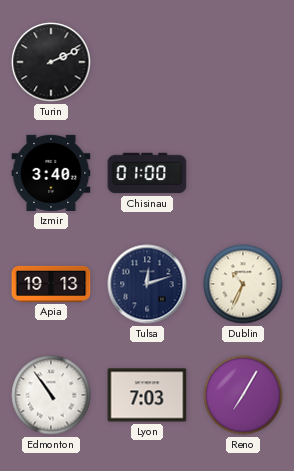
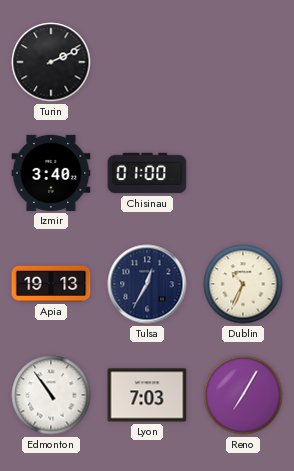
Tulsa: 12:12 -> 12:35 (147, 284)
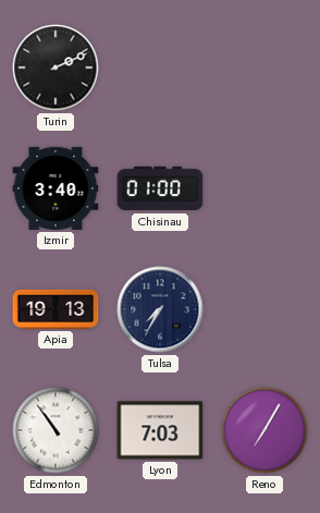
Tulsa: 12:35 -> 7:35 (160, 309)
Dublin: 10:34 -> none (243, 284)
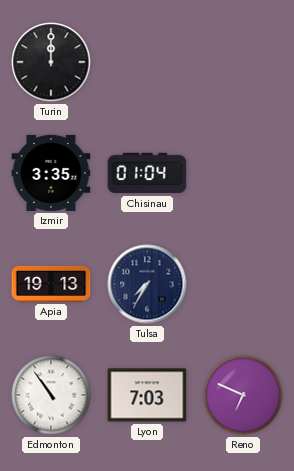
Turin: 2:11 -> 12:00 (51, 62)
Izmir: 3:40 -> 3:35 (51, 173)
Chisinau: 01:00 -> 01:04 (147, 173)
Reno: 7:05 -> 6:49 (243, 395)
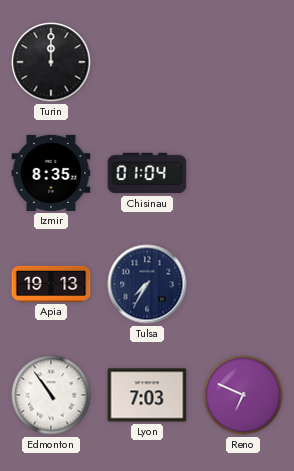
Izmir: 3:35 -> 8:35 (51, 173)
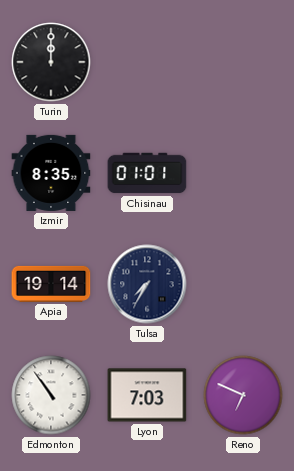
Chisinau: 01:04 -> 01:01 (147, 173)
Apia: 19:13 -> 19:14 (51, 284)
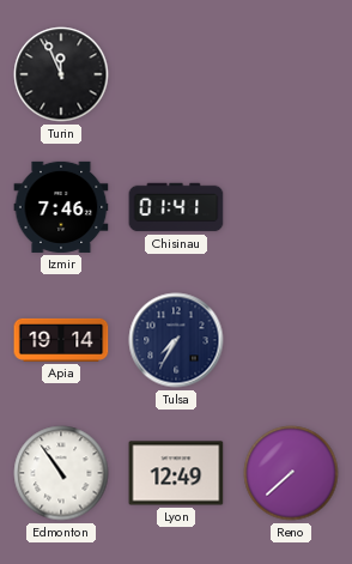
Turin: 12:00 -> 11:56 (61, 74)
Izmir: 8:35 -> 7:46 (61, 207)
Chisinau: 01:01 -> 01:41 (176, 207)
Lyon: 7:03 -> 12:49 (176, 473)
Reno: 6:49 -> 7:38 (291, 473)
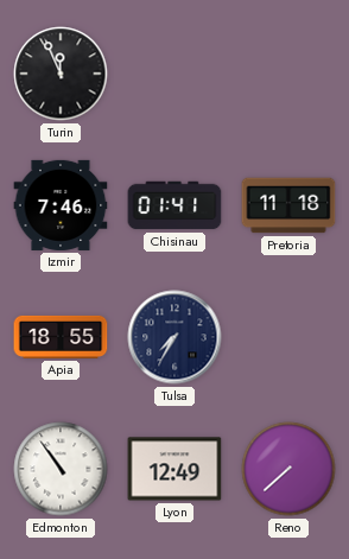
Pretoria: none -> 11:18 (288, 205)
Apia: 19:14 -> 18:55 (61, 337)
